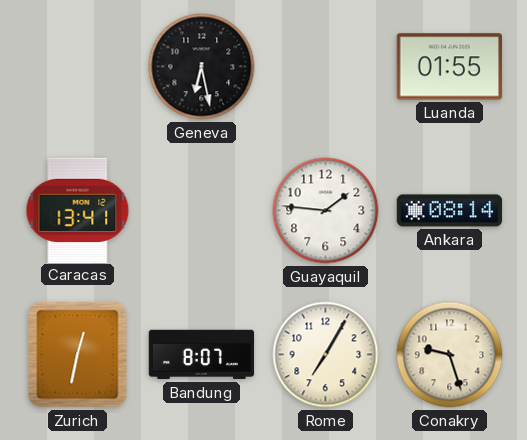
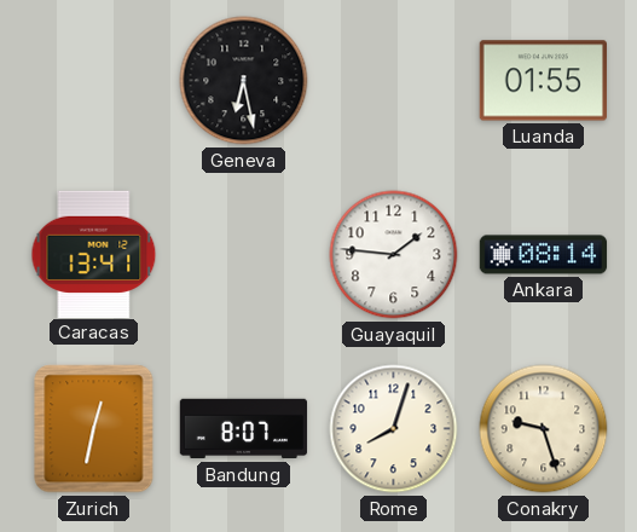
Rome: 7:05 -> 8:03 (394, 429)
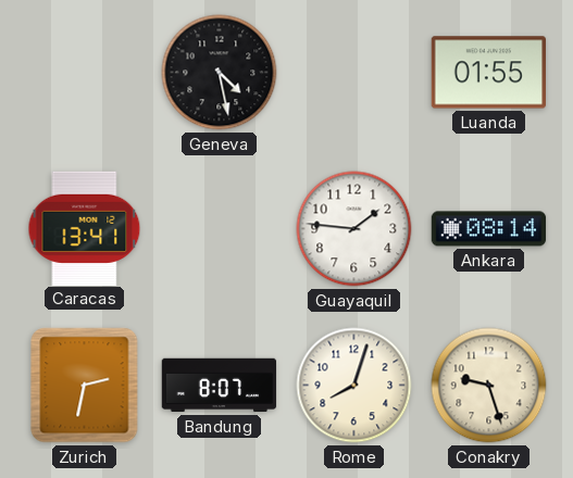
Geneva: 6:28 -> 4:28 (220, 73)
Zurich: 12:32 -> 2:32 (85, 386)
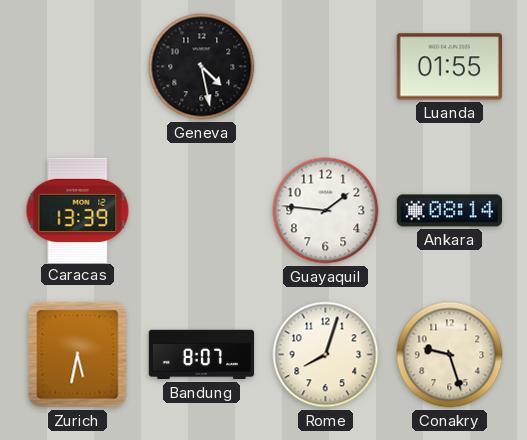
Caracas: 13:41 -> 13:39 (78, 210)
Zurich: 2:32 -> 5:32 (78, 355)
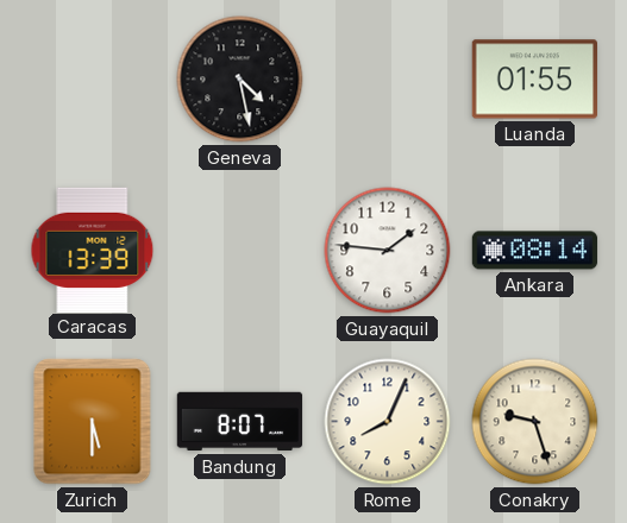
Zurich: 5:32 -> 5:30 (93, 422)
Rome: 8:03 -> 8:04 (388, 422)
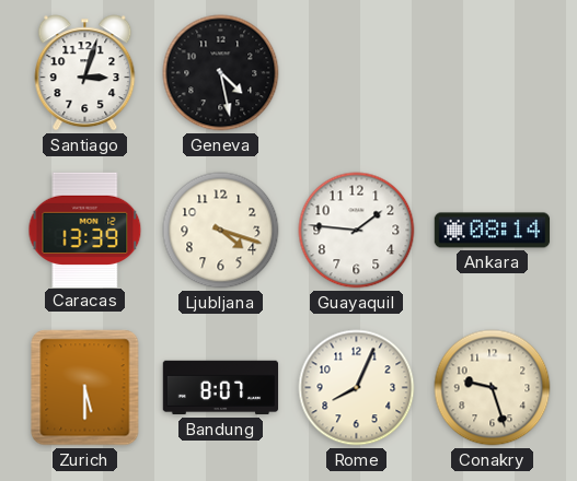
Santiago: none -> 3:03 (85, 73)
Luanda: 01:55 -> none (534, 80)
Ljubljana: none -> 4:18 (221, 231)
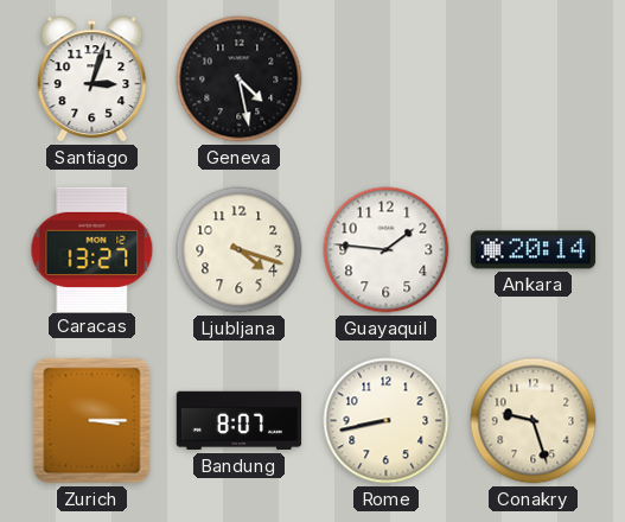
Caracas: 13:39 -> 13:27 (93, 249)
Ankara: 08:14 -> 20:14 (534, 250)
Zurich: 5:30 -> 3:15 (93, 421)
Rome: 8:04 -> 8:43 (387, 421)
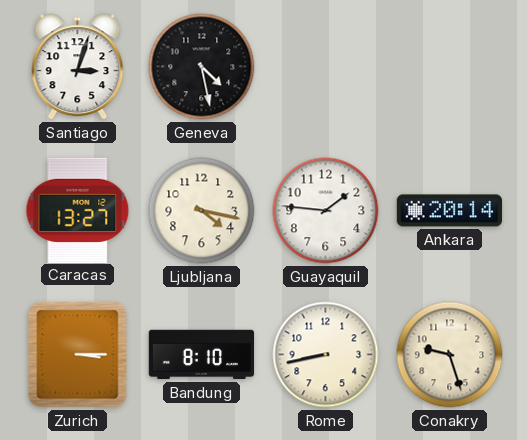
Ljubljana: 4:18 -> 4:17 (202, 211)
Bandung: 8:07 -> 8:10 (202, 355)
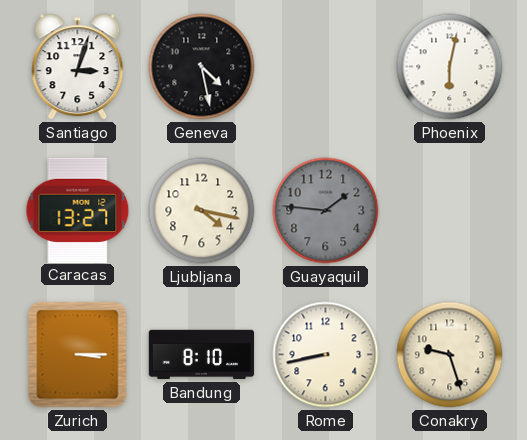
Phoenix: none -> 6:02 (450, 67)
Guayaquil dial: white -> grey (326, 211)
Ankara: 20:14 -> none (450, 211)
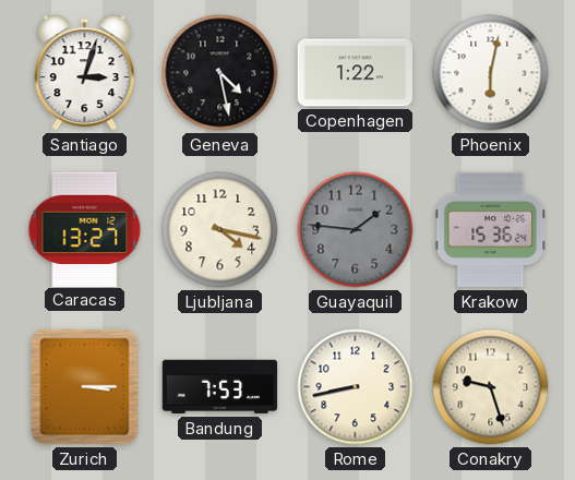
Copenhagen: none -> 1:22 (355, 73)
Krakow: none -> 15:36 (491, 230)
Bandung: 8:10 -> 7:53 (220, 387)
